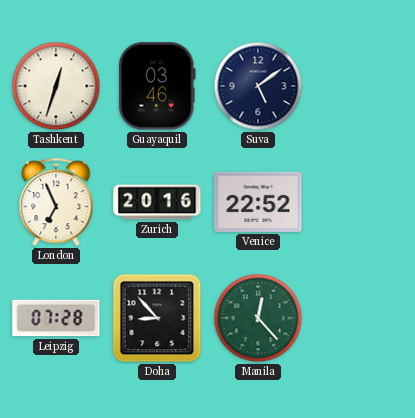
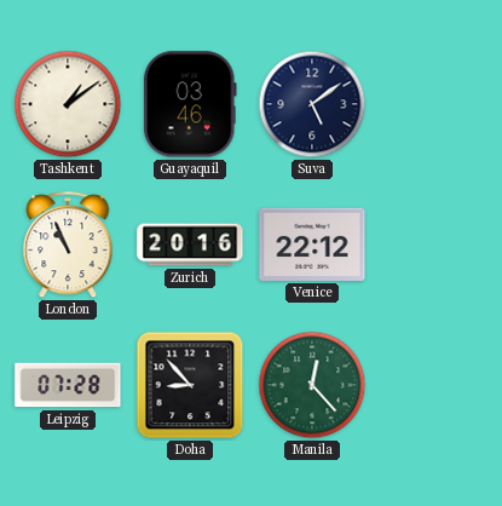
Tashkent: 12:33 -> 1:09 (68, 104)
London: 6:56 -> 10:56 (68, 246)
Venice: 22:52 -> 22:12 (312, 245)
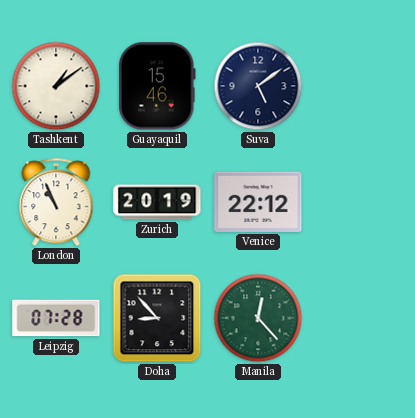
Guayaquil: 03:46 -> 15:46 (157, 86)
Zurich: 20:16 -> 20:19 (157, 202)
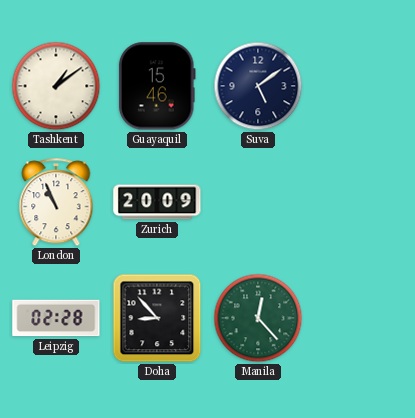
Zurich: 20:19 -> 20:09 (157, 202)
Venice: 22:12 -> none (258, 202)
Leipzig: 07:28 -> 02:28 (56, 318)
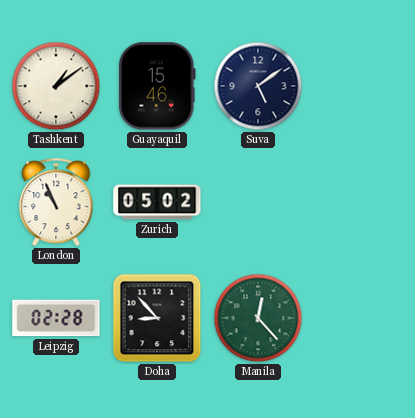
Zurich: 20:09 -> 05:02 (157, 202)
